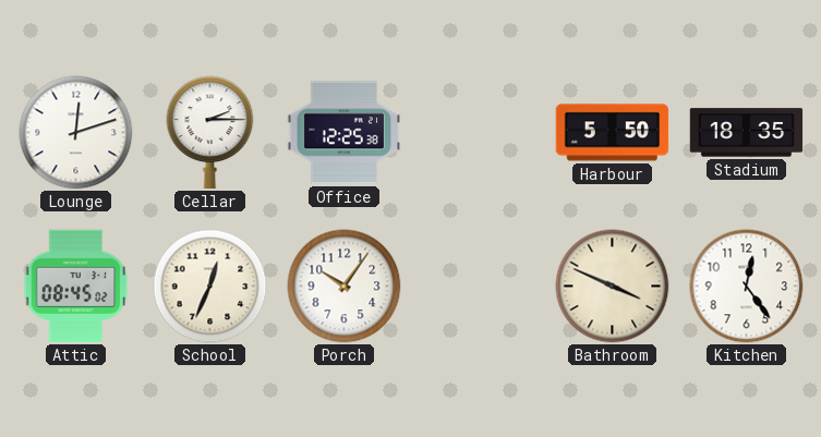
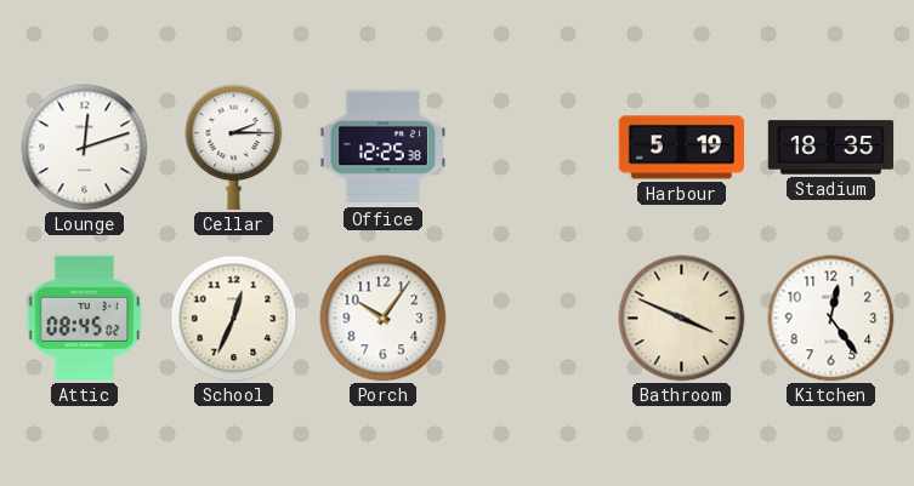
Harbour: 5:50 -> 5:19 (682, 148)
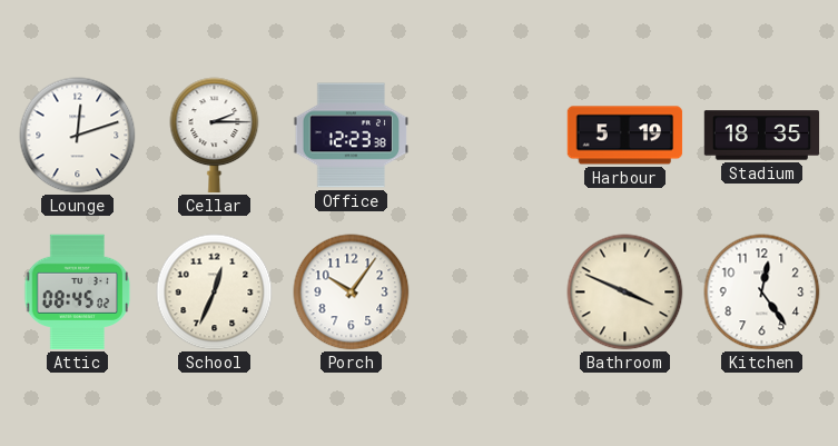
Office: 12:25 -> 12:23 (352, 136)
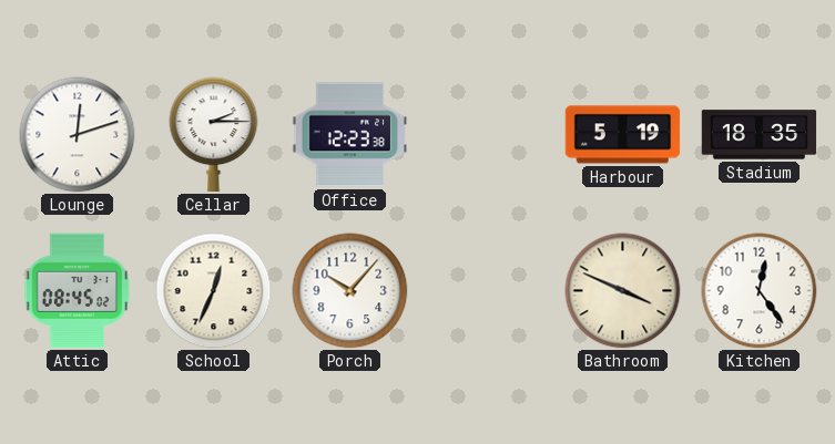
Porch: 10:06 -> 10:07 (350, 291)
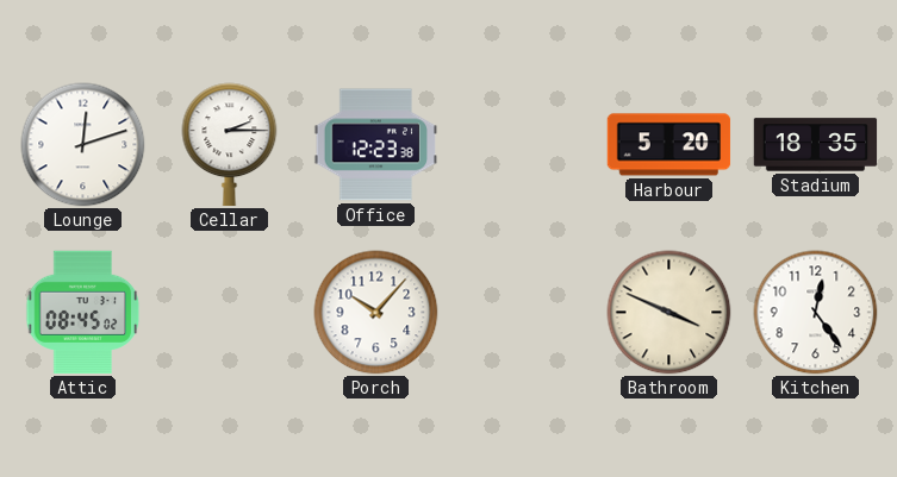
Harbour: 5:19 -> 5:20 (669, 145)
School: 12:34 -> none (214, 291)
